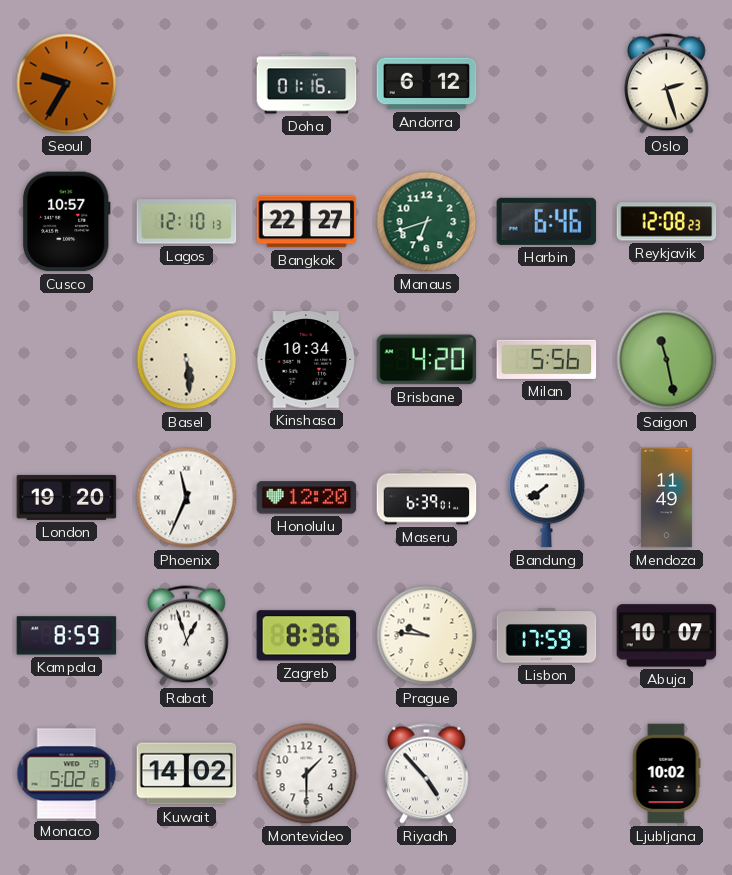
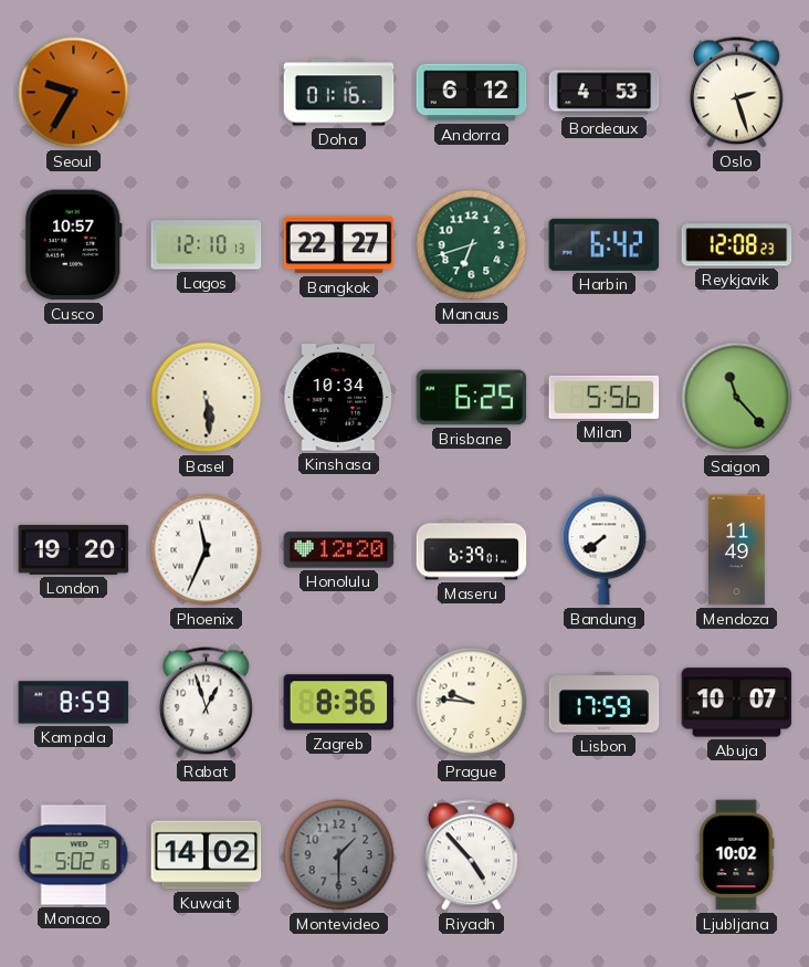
Bordeaux: none -> 4:53 (605, 93)
Harbin: 6:46 -> 6:42 (605, 244)
Brisbane: 4:20 -> 6:25 (472, 398)
Saigon: 11:28 -> 11:23 (737, 398)
Montevideo dial: white -> grey (339, 855)
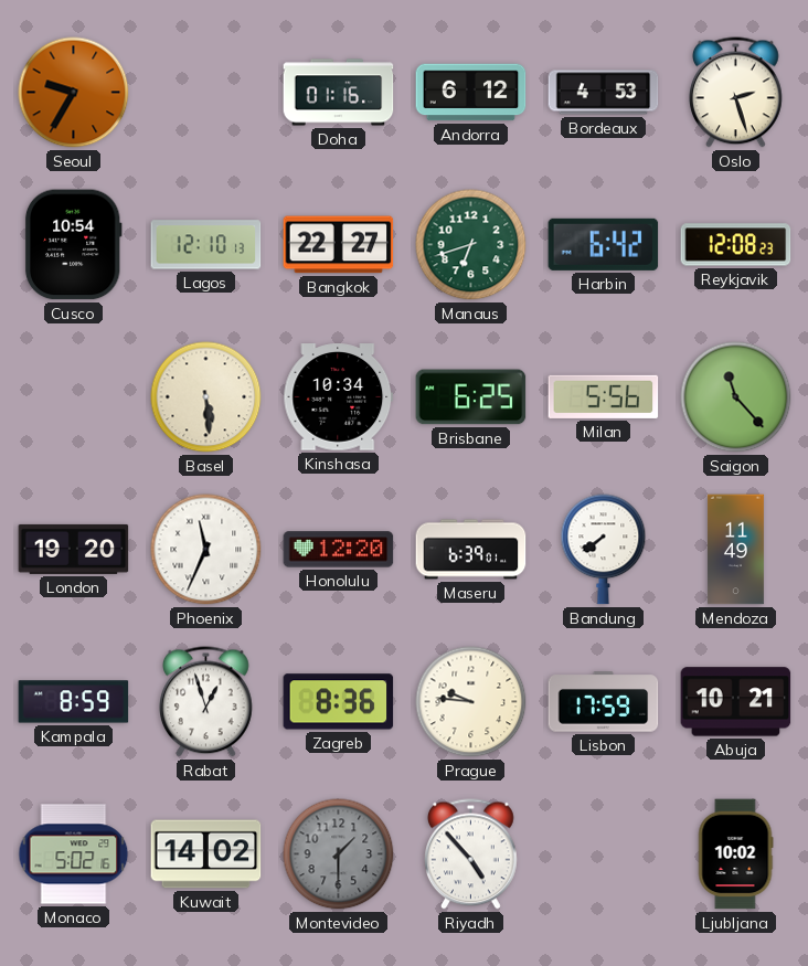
Cusco: 10:57 -> 10:54 (73, 245)
Abuja: 10:07 -> 10:21 (736, 702)
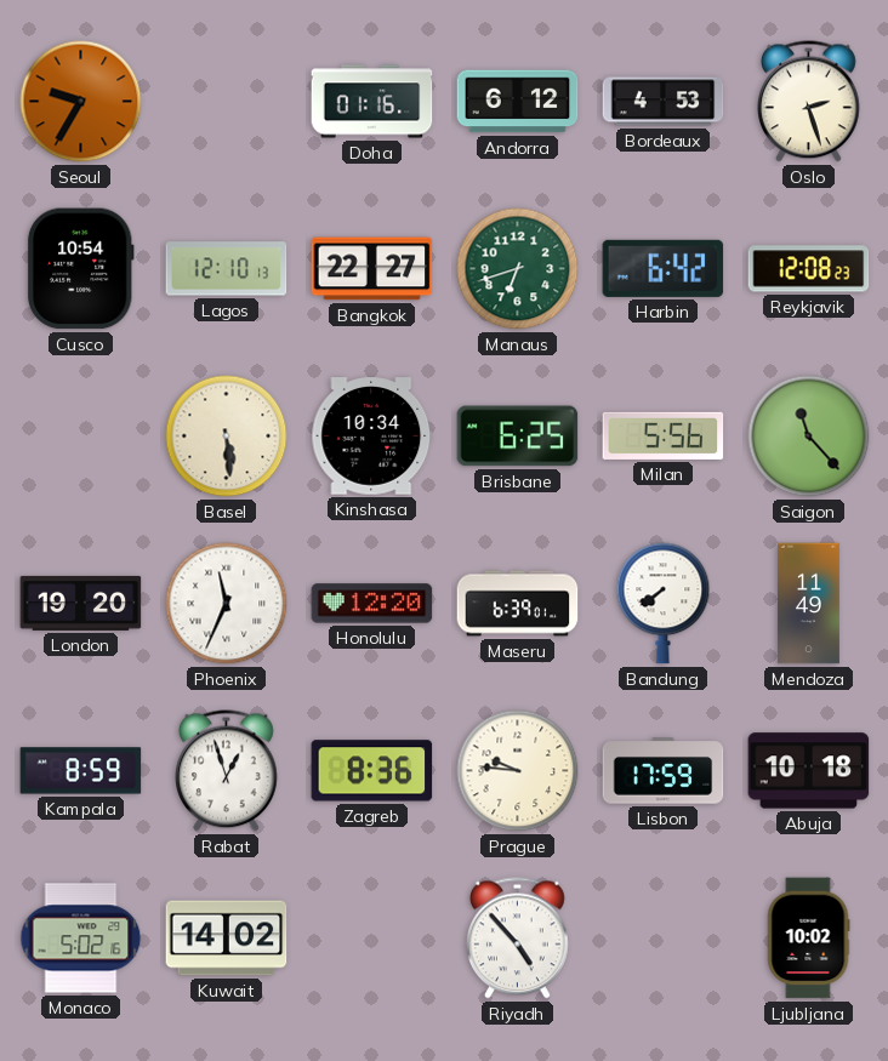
Abuja: 10:21 -> 10:18 (809, 771)
Montevideo: 1:30 -> none (339, 854)
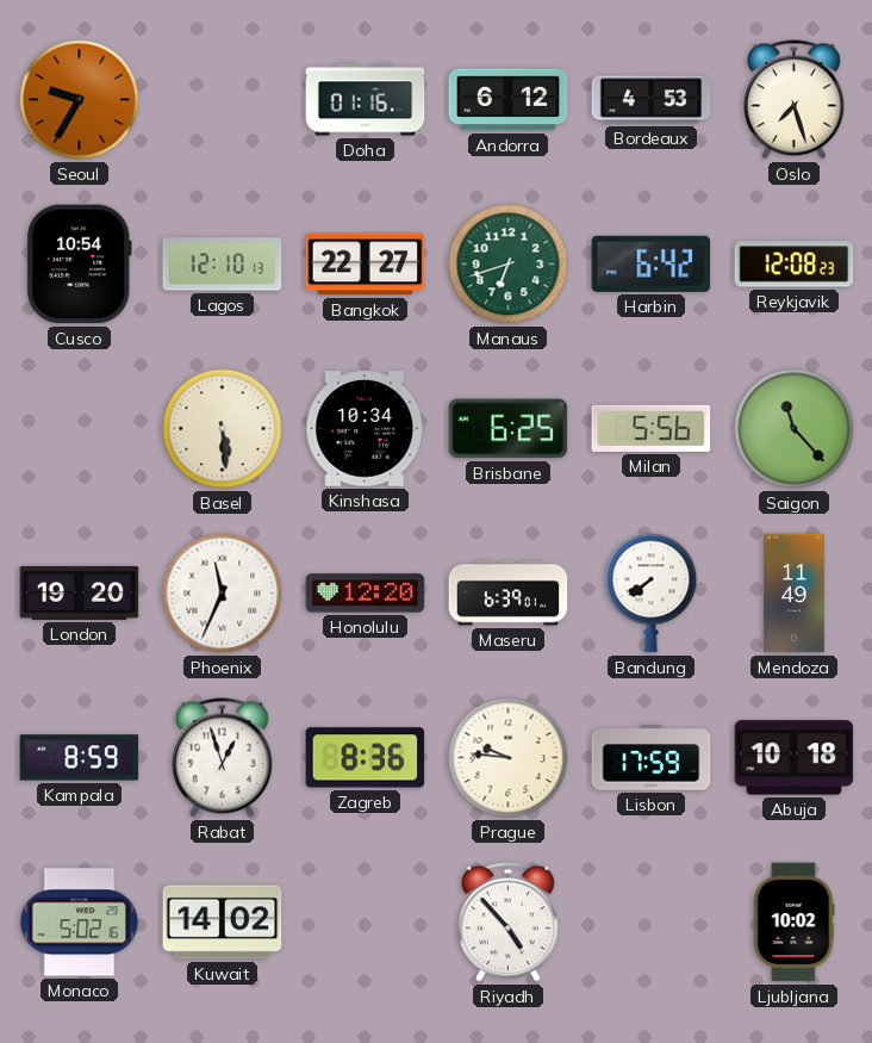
Oslo: 2:27 -> 7:27 (795, 100)
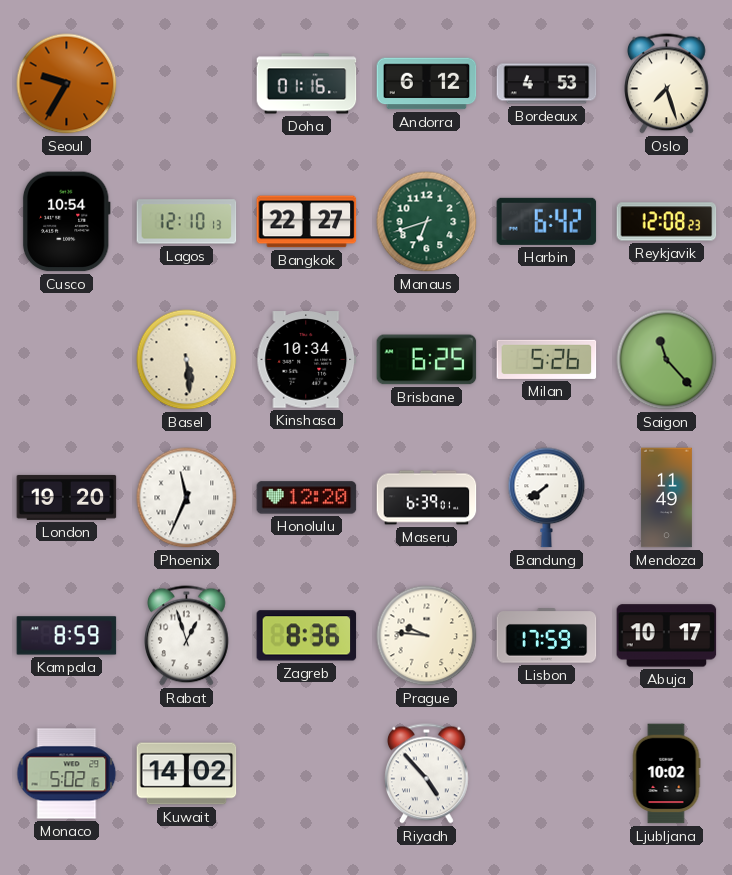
Milan: 5:56 -> 5:26 (547, 359)
Abuja: 10:18 -> 10:17 (667, 636)
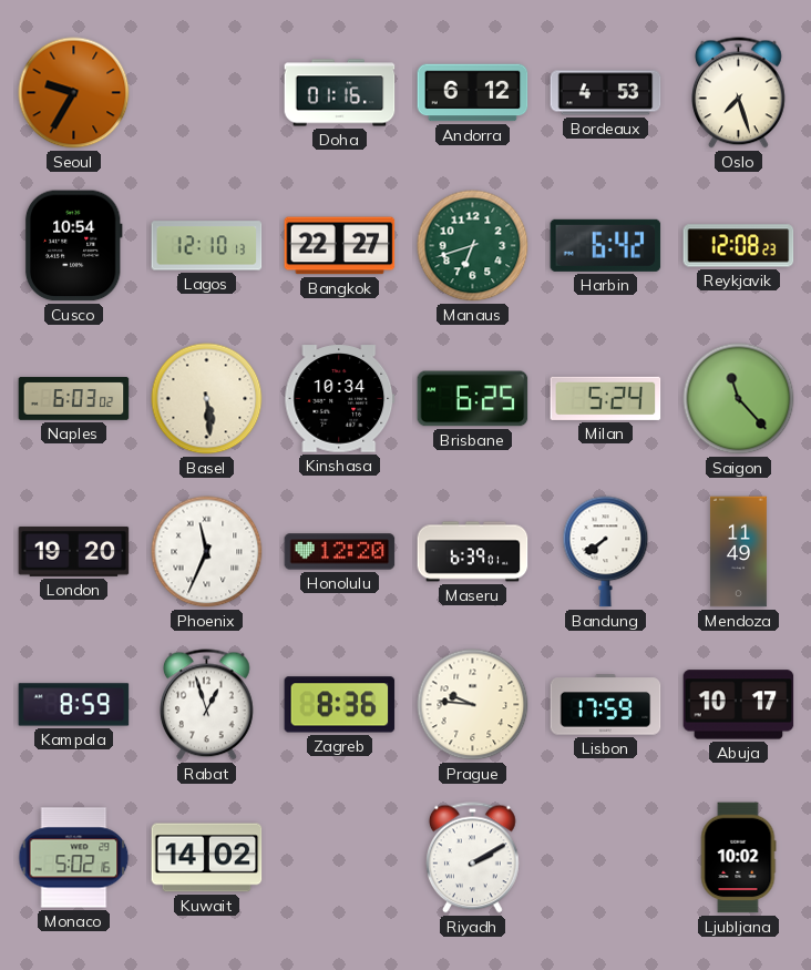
Naples: none -> 6:03 (74, 399)
Milan: 5:26 -> 5:24 (606, 398)
Riyadh: 4:53 -> 2:10 (473, 858)
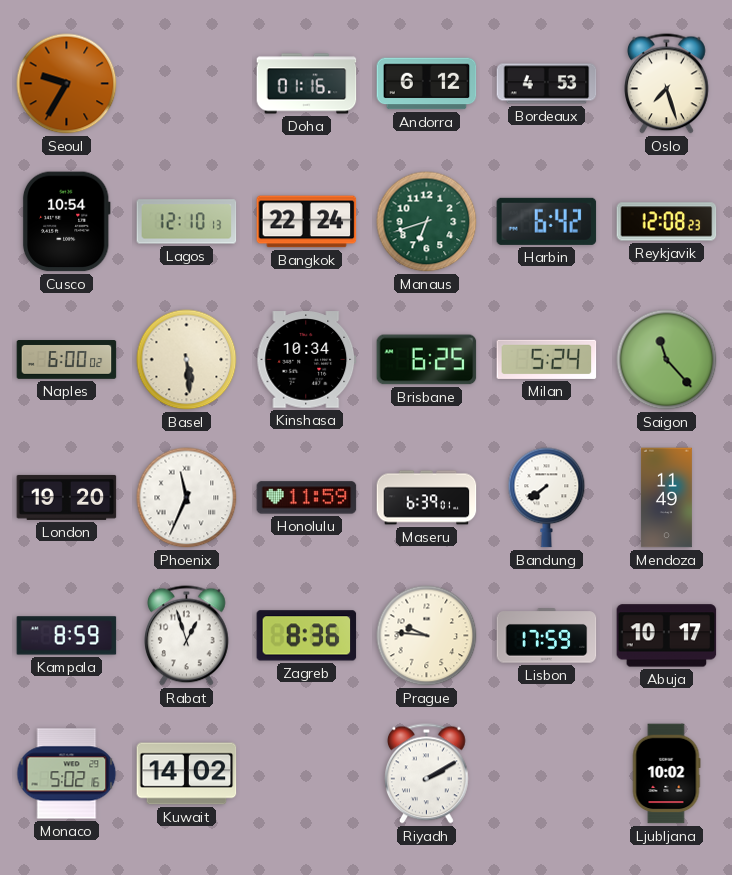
Bangkok: 22:27 -> 22:24 (307, 222)
Naples: 6:03 -> 6:00 (67, 360)
Honolulu: 12:20 -> 11:59 (307, 498)
